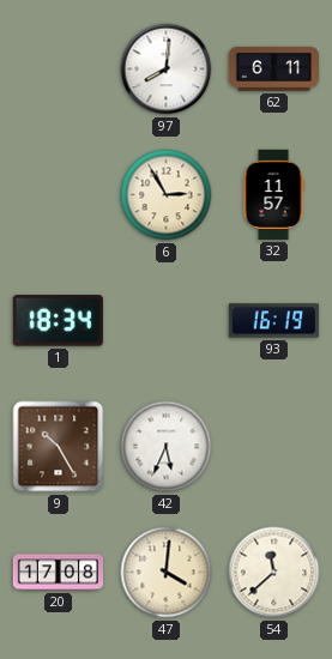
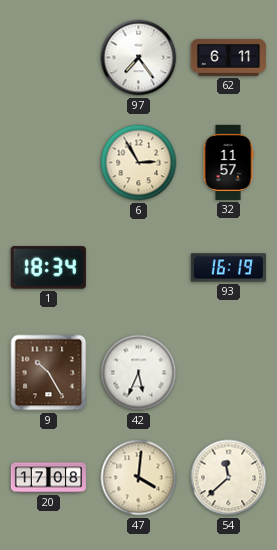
97: 8:01 -> 7:24 (139, 58)
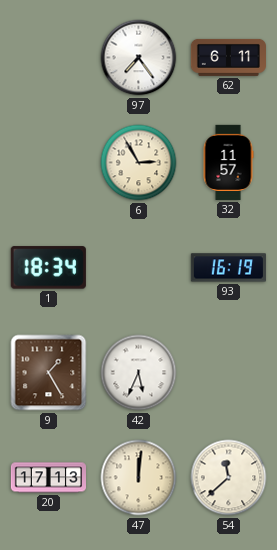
9: 10:25 -> 1:25 (49, 373)
20: 17:08 -> 17:13 (48, 478)
47: 4:01 -> 12:01 (139, 478)
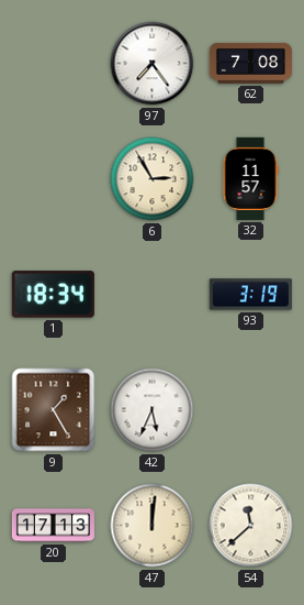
62: 6:11 -> 7:08 (250, 63)
93: 16:19 -> 3:19 (250, 295)
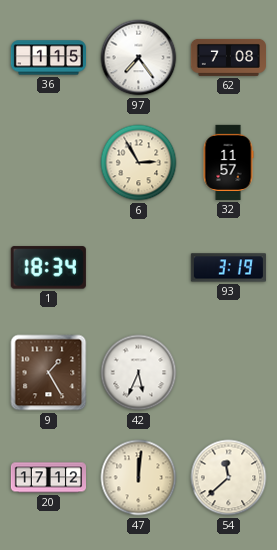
36: none -> 1:15 (48, 58)
20: 17:13 -> 17:12 (48, 478)
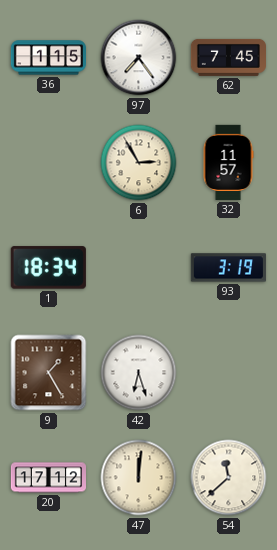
62: 7:08 -> 7:45 (228, 57)
42: 5:34 -> 6:27 (139, 373)
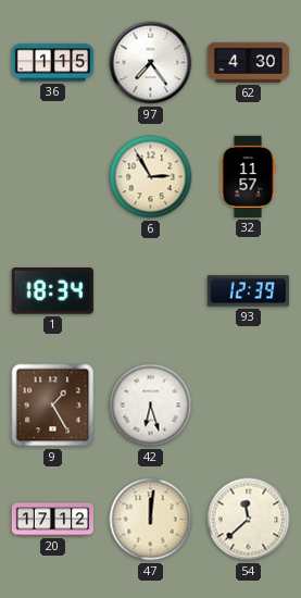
62: 7:45 -> 4:30 (248, 62)
93: 3:19 -> 12:39 (248, 291)
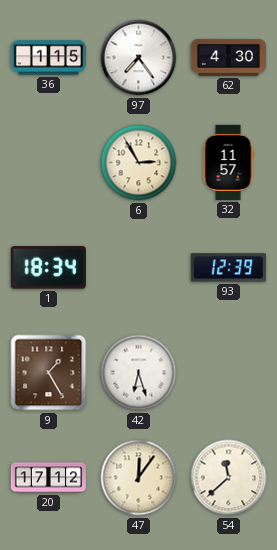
47: 12:01 -> 12:06 (139, 478)
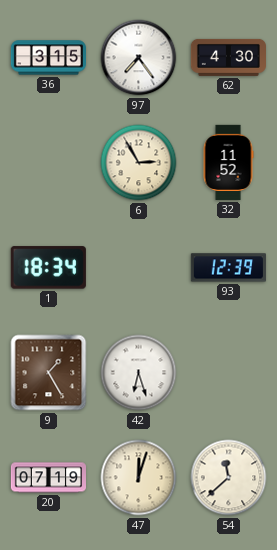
36: 1:15 -> 3:15 (48, 58)
32: 11:57 -> 11:52 (228, 162)
20: 17:12 -> 07:19 (48, 478)
47: 12:06 -> 12:03 (139, 478)
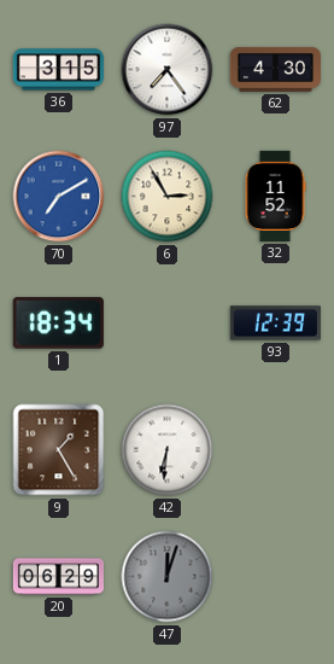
70: none -> 7:10 (59, 197)
42: 6:27 -> 6:31 (168, 450)
20: 07:19 -> 06:29 (58, 577)
47 dial: cream -> grey (168, 577)
54: 11:38 -> none (229, 478)
